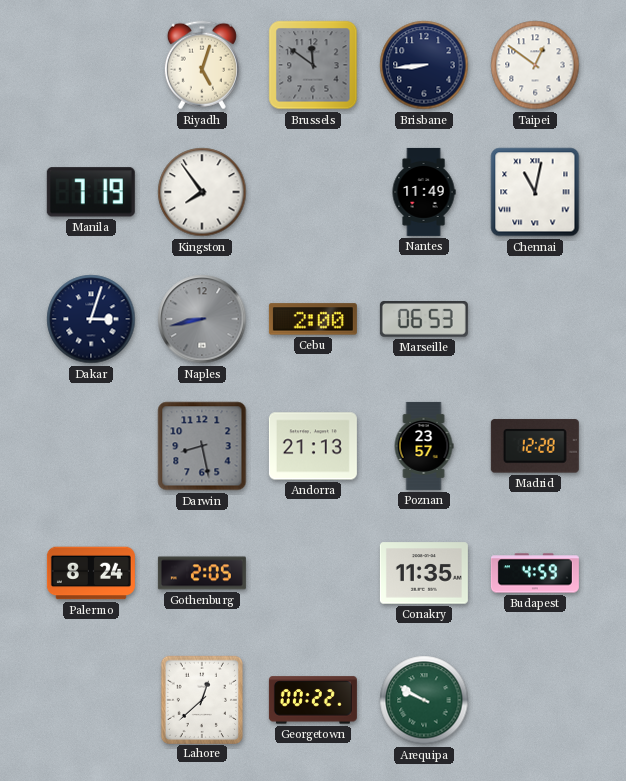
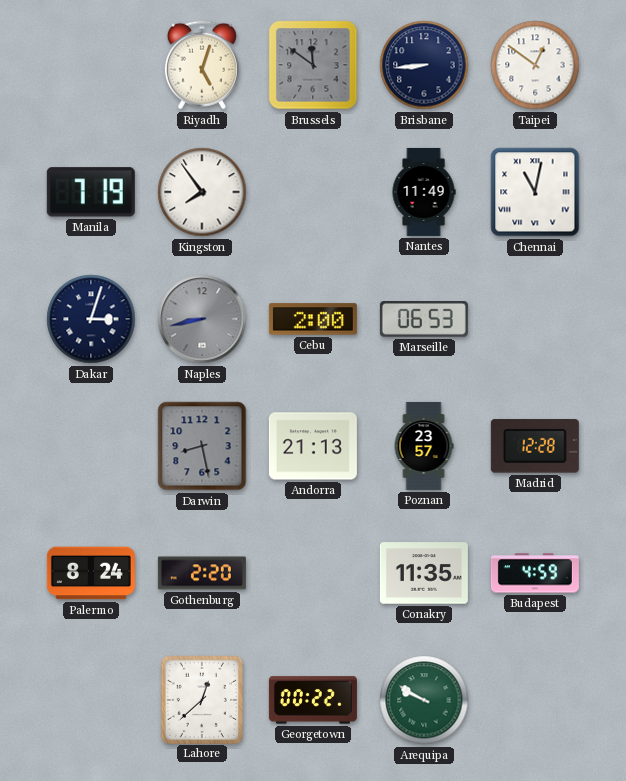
Gothenburg: 2:05 -> 2:20 (202, 573)
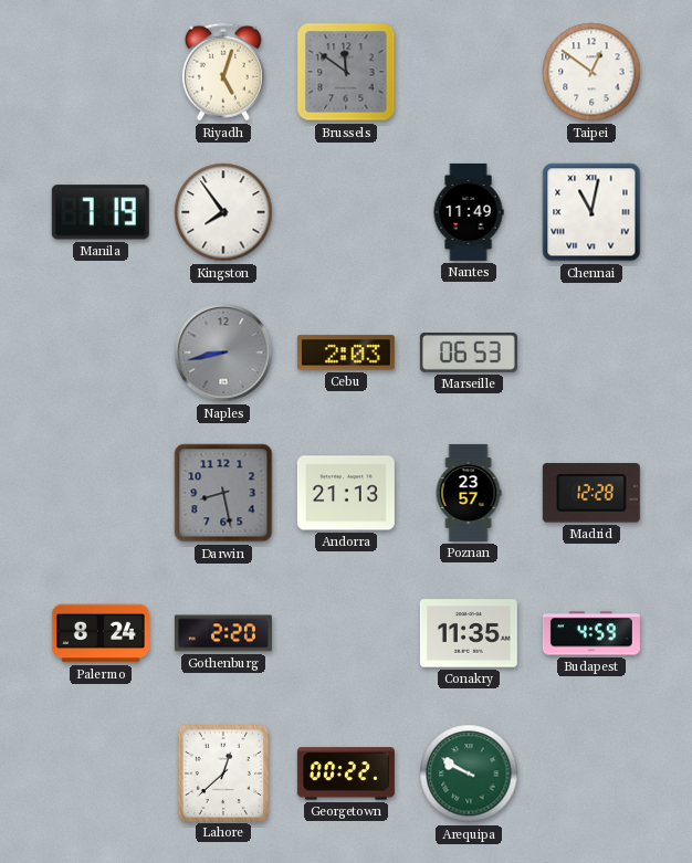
Brisbane: 8:44 -> none (424, 65)
Dakar: 3:03 -> none (91, 319)
Cebu: 2:00 -> 2:03 (346, 352)
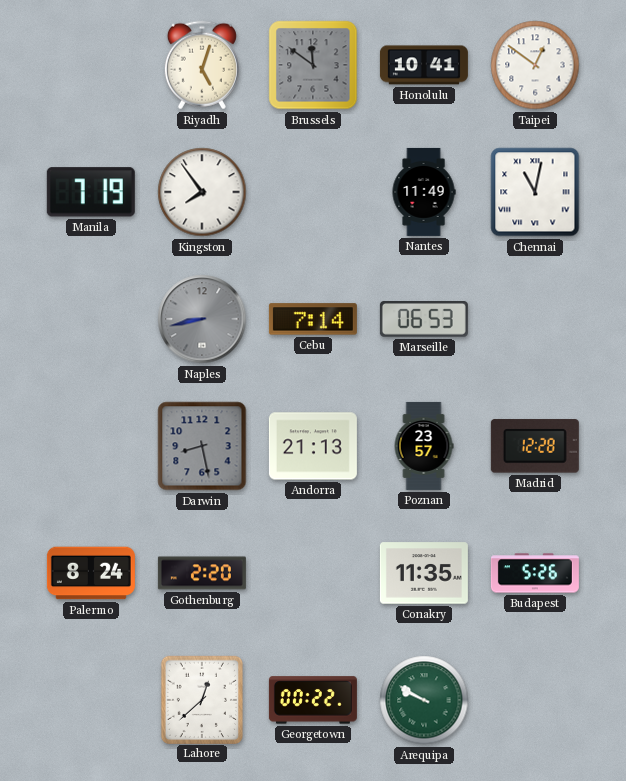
Honolulu: none -> 10:41 (424, 65)
Cebu: 2:03 -> 7:14 (313, 319)
Budapest: 4:59 -> 5:26 (535, 573)
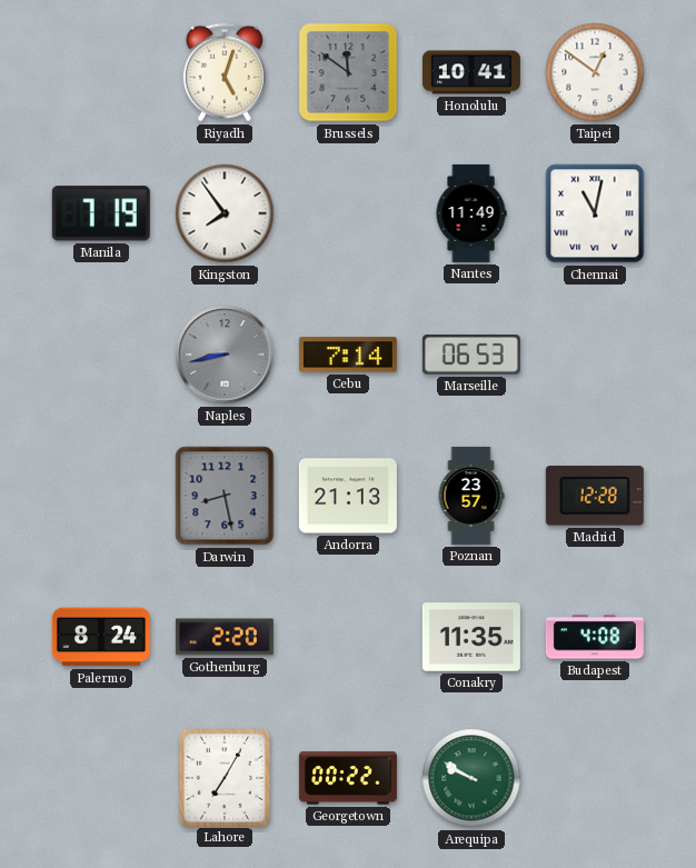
Budapest: 5:26 -> 4:08 (595, 637)
Lahore: 12:38 -> 7:05 (223, 777)
